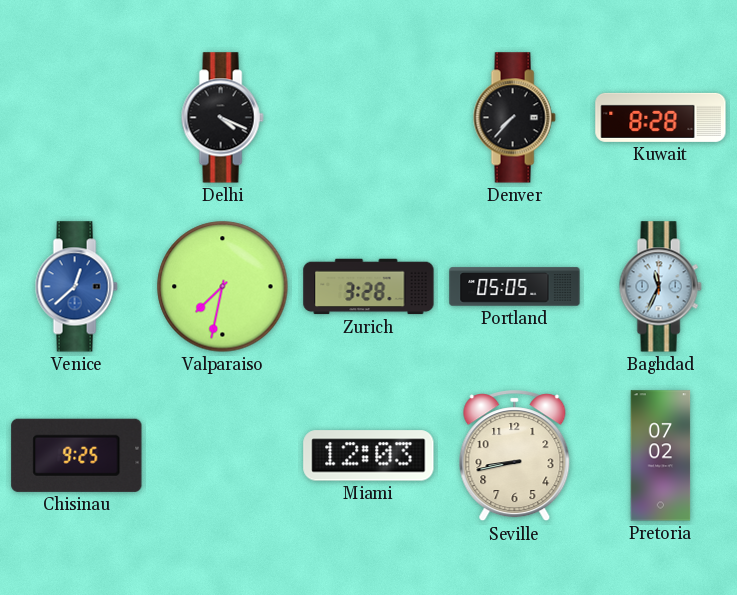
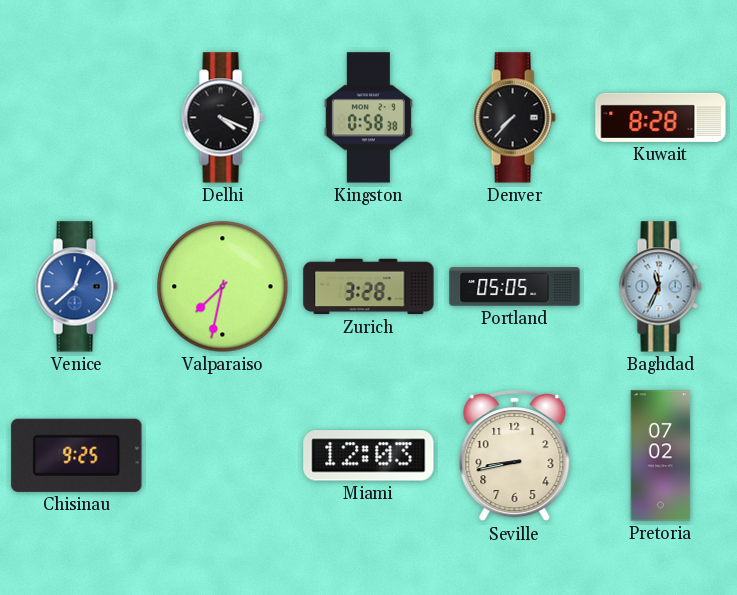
Kingston: none -> 0:58 (368, 118)
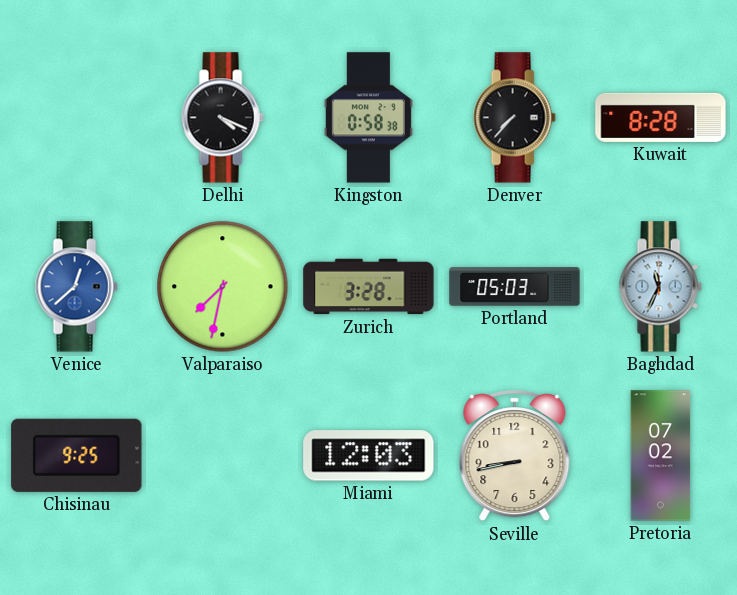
Portland: 05:05 -> 05:03 (515, 287)
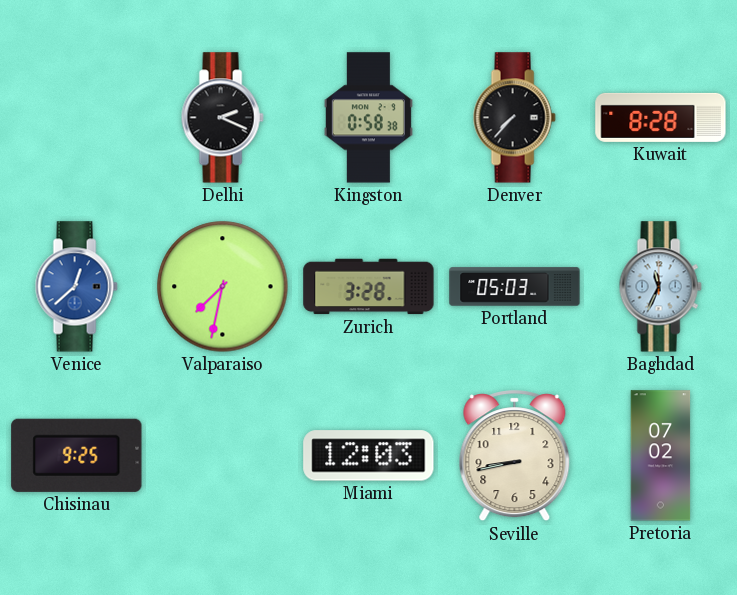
Delhi: 4:19 -> 2:19 (222, 118)
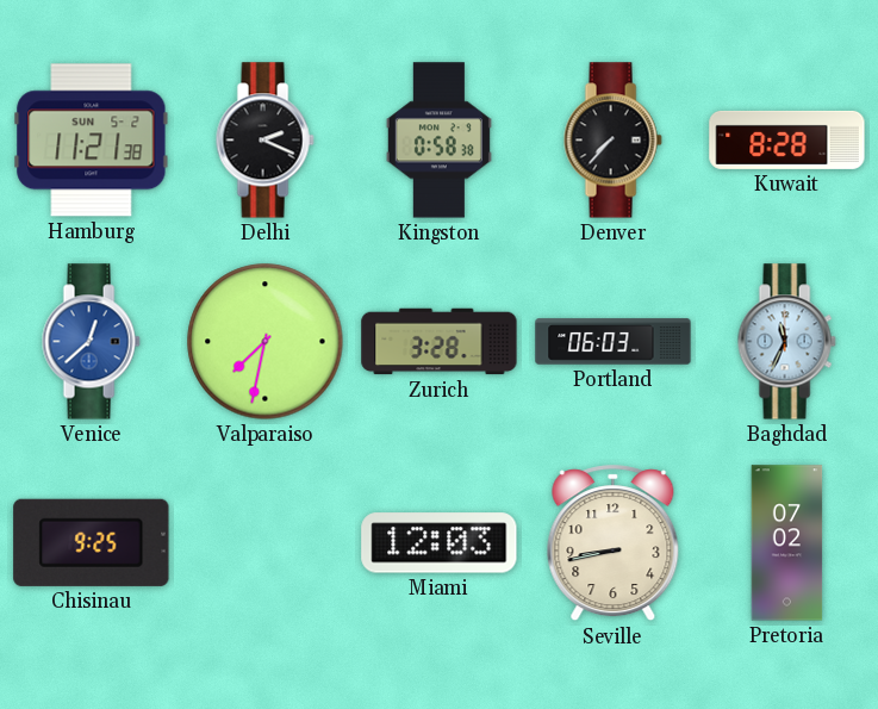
Hamburg: none -> 11:21 (92, 141)
Portland: 05:03 -> 06:03 (614, 342)
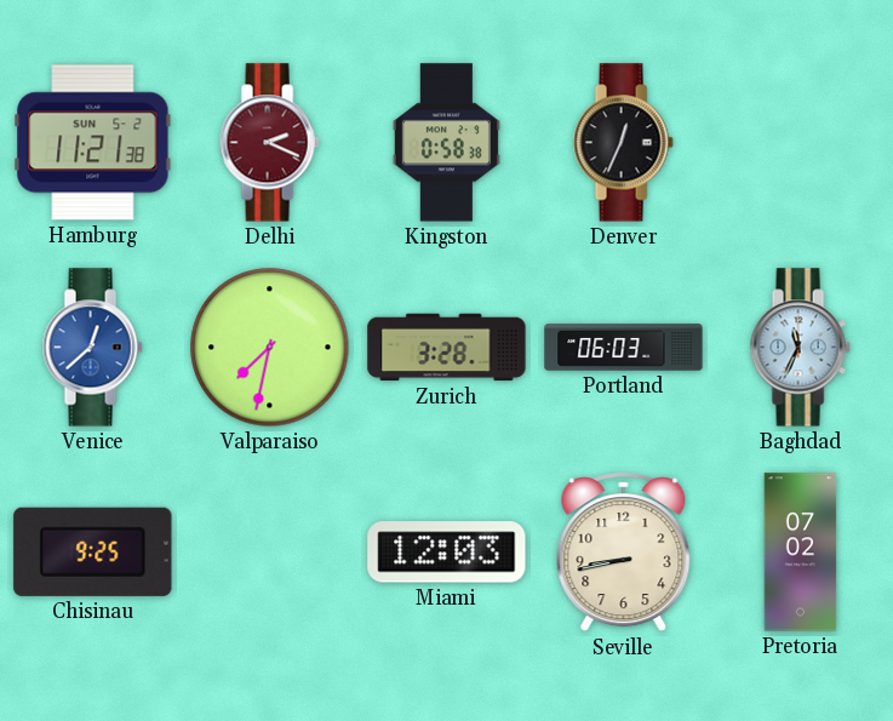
Delhi dial: black -> burgundy (269, 143)
Denver: 7:37 -> 12:34 (623, 143)
Kuwait: 8:28 -> none (787, 139)
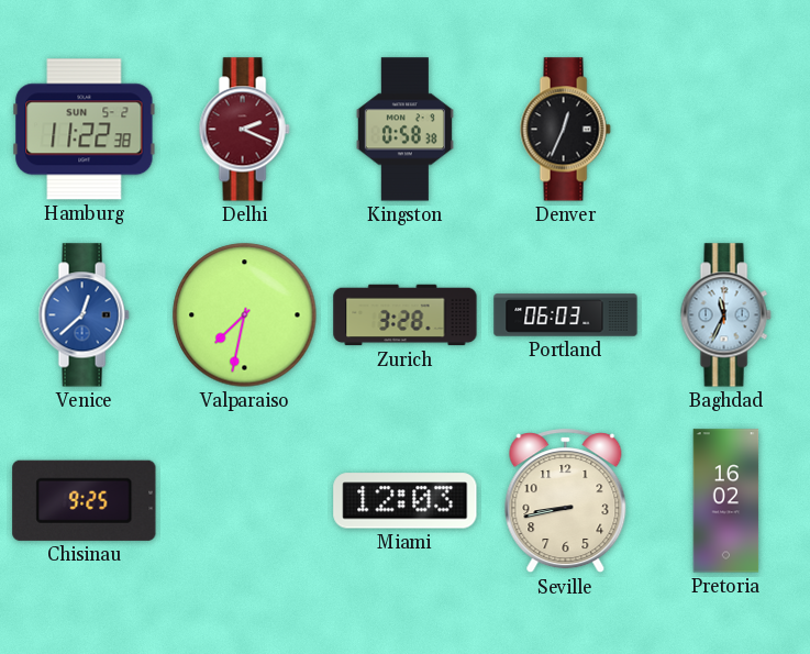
Hamburg: 11:21 -> 11:22 (85, 130)
Pretoria: 07:02 -> 16:02 (726, 501)
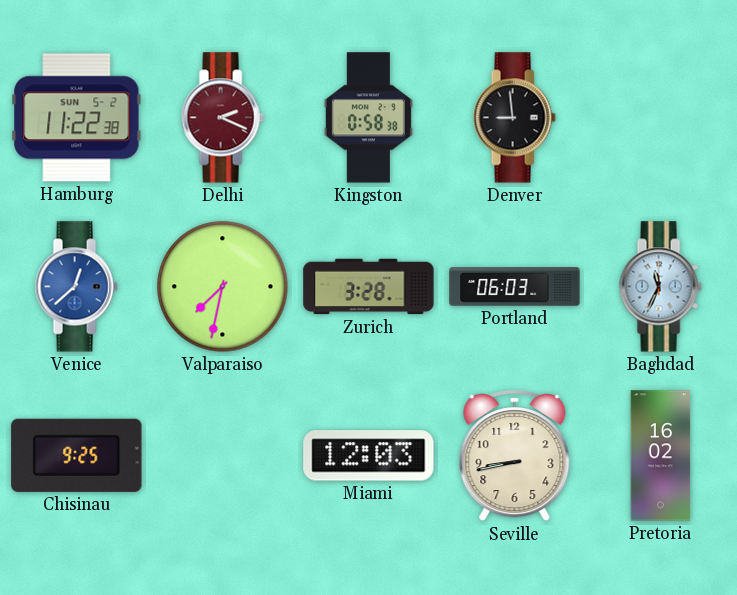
Denver: 12:34 -> 8:59 (514, 118)
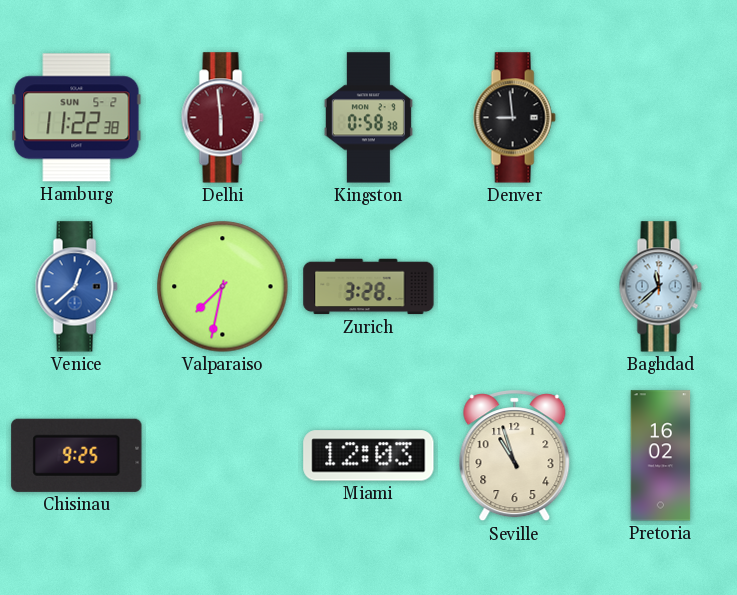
Delhi: 2:19 -> 5:59 (222, 118)
Portland: 06:03 -> none (515, 287)
Baghdad: 11:34 -> 11:38 (660, 287)
Seville: 8:43 -> 10:57 (515, 456)
